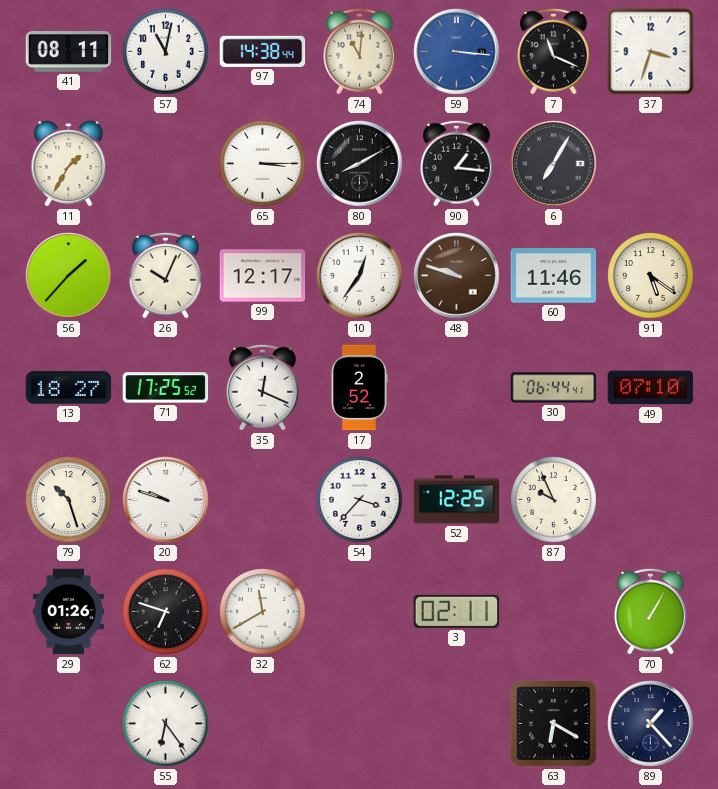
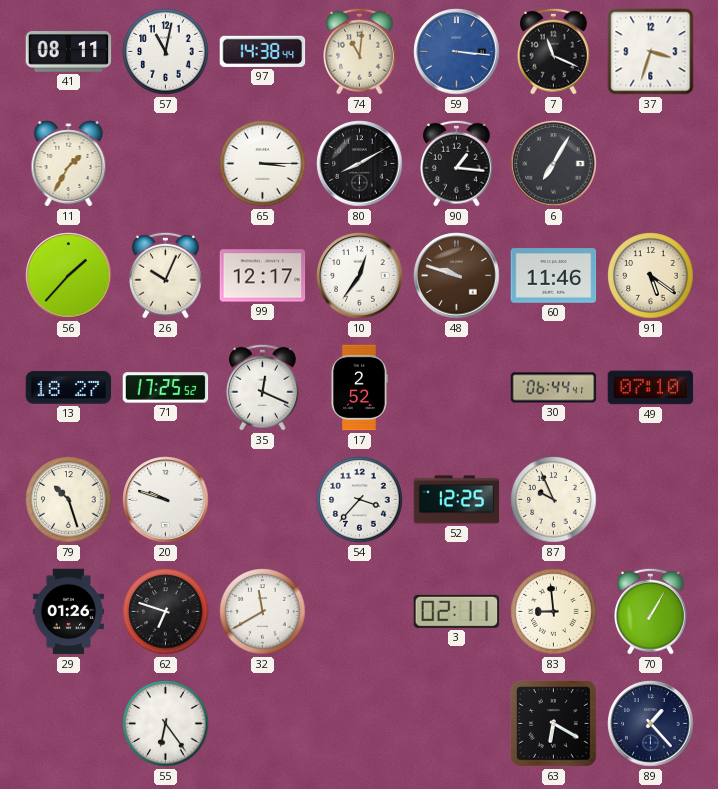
83: none -> 8:59 (554, 612)
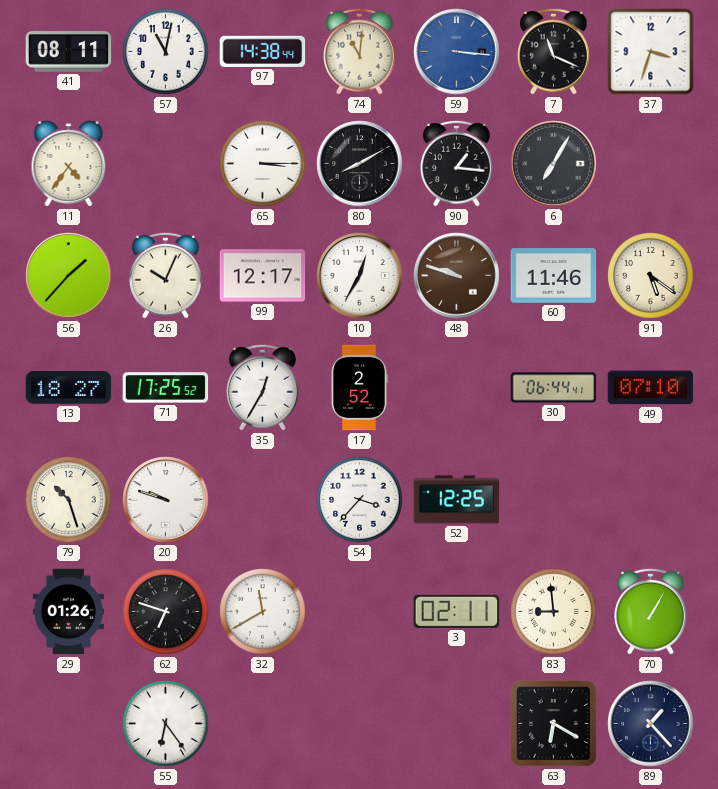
11: 1:35 -> 4:36 (69, 164)
10: 12:36 -> 12:35 (360, 276)
35: 12:19 -> 12:35 (263, 387)
87: 9:56 -> none (554, 500)
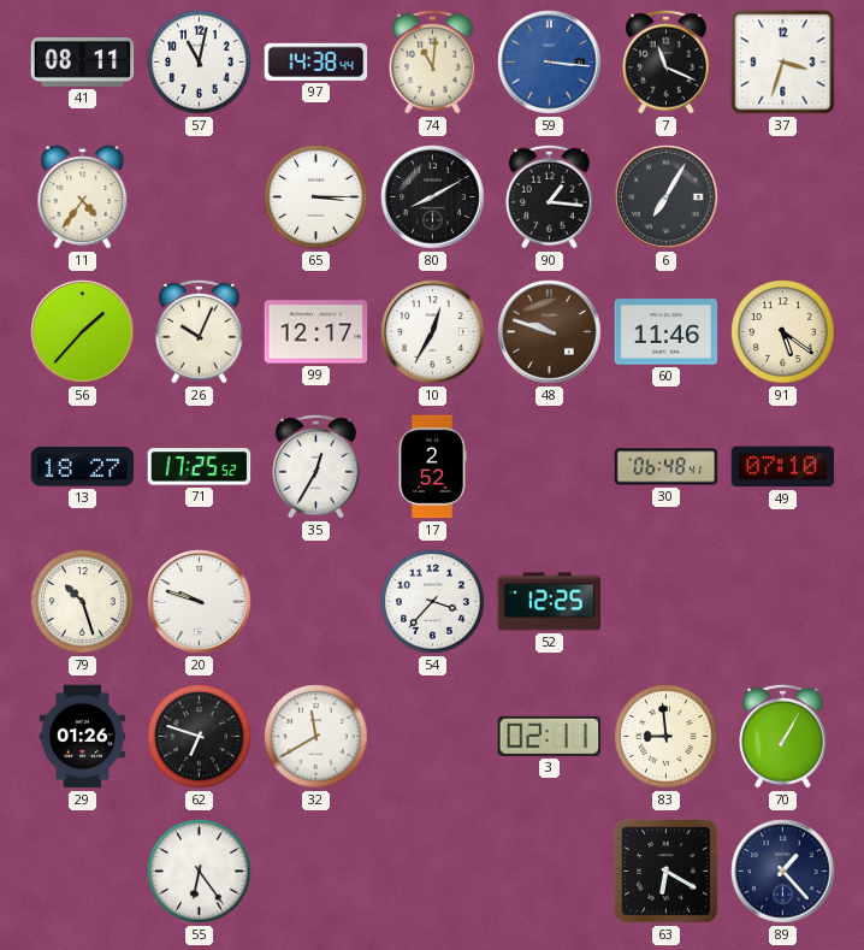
30: 06:44 -> 06:48 (667, 467)
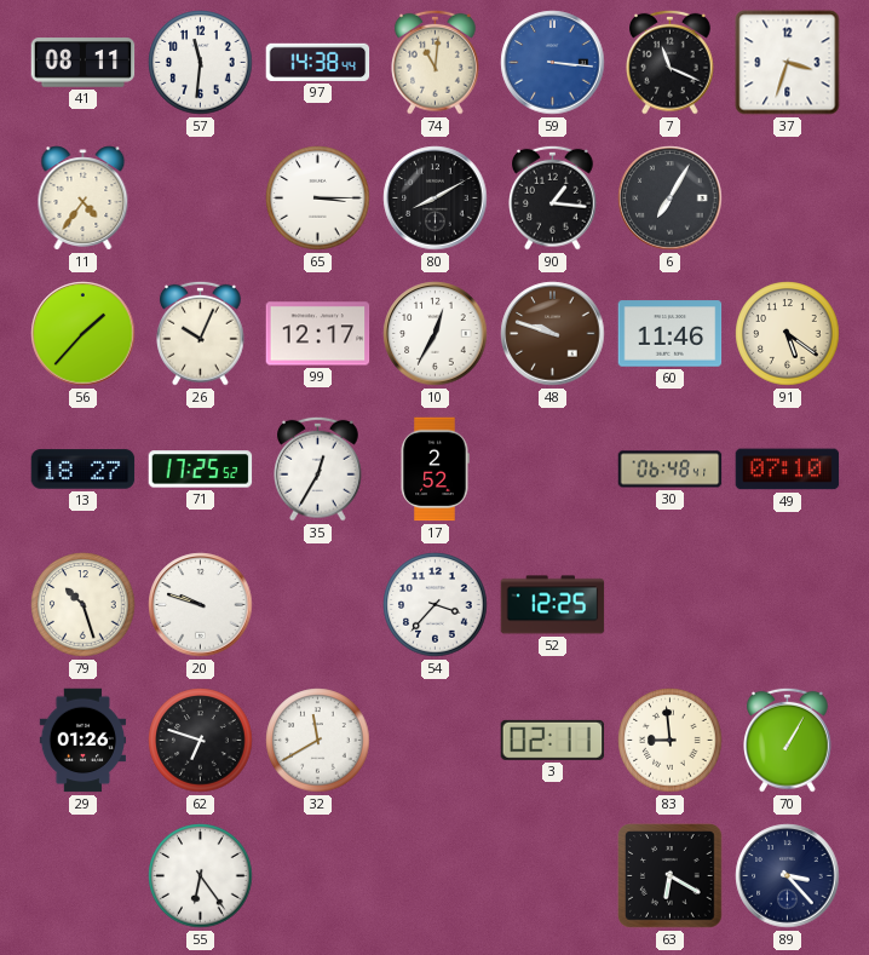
57: 11:02 -> 11:31 (201, 63)
89: 1:23 -> 3:23 (788, 876)
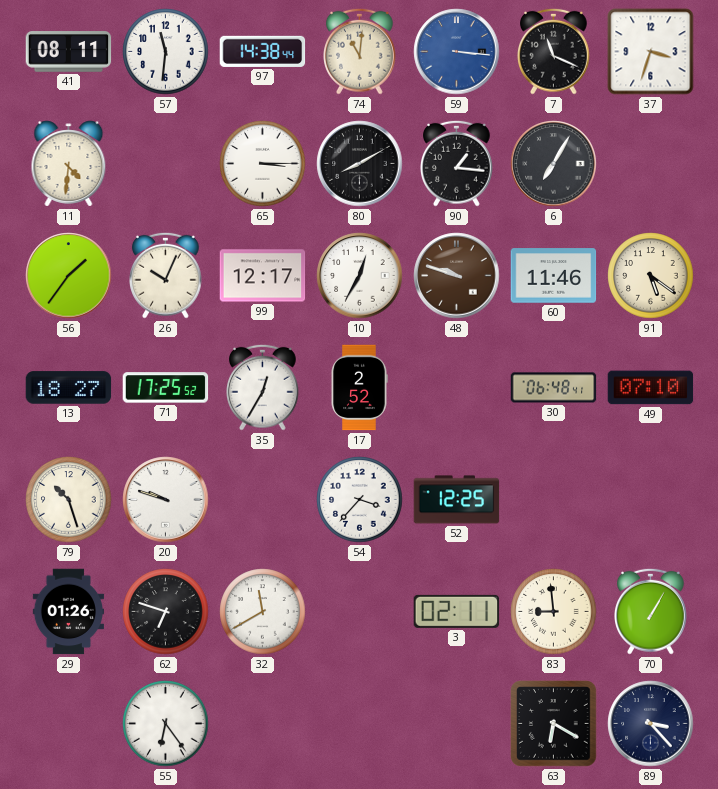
11: 4:36 -> 4:31 (69, 164)
56: 1:37 -> 1:36 (69, 276)
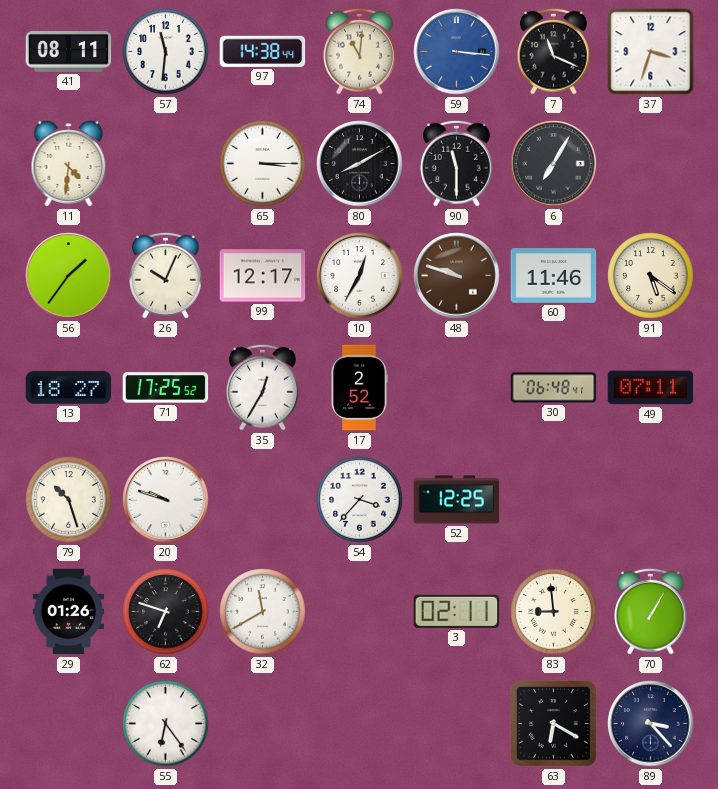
90: 1:16 -> 11:30 (457, 163)
49: 07:10 -> 07:11 (651, 388)
